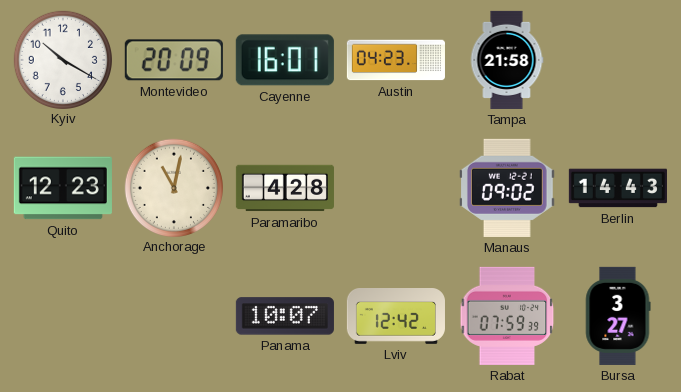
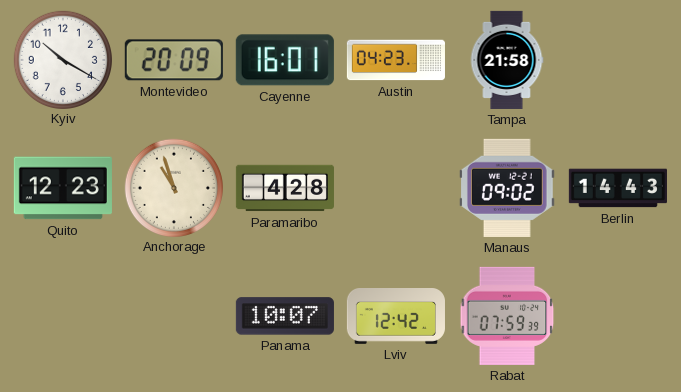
Anchorage: 11:02 -> 10:57 (173, 187)
Bursa: 3:27 -> none (618, 316)
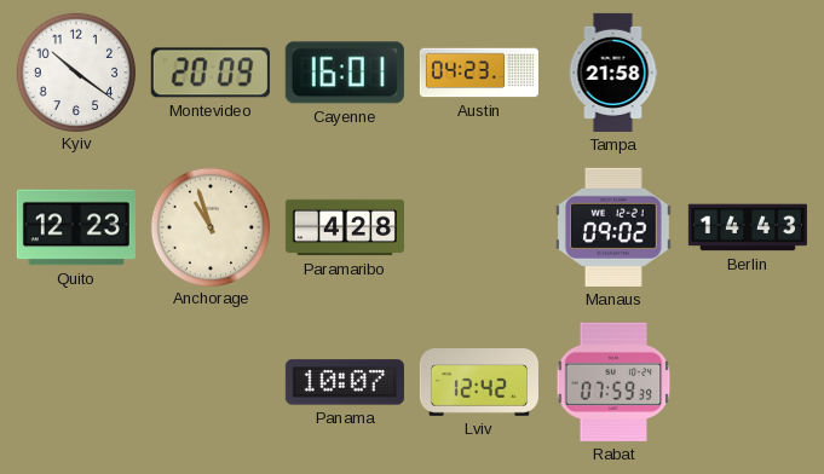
Kyiv: 10:20 -> 10:21 (75, 71)
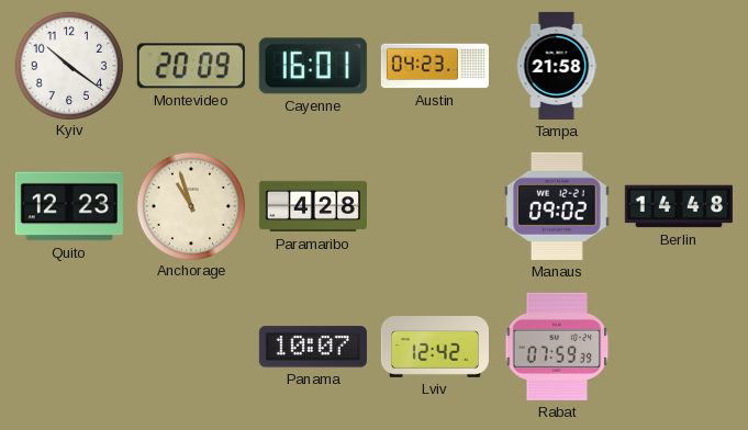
Berlin: 14:43 -> 14:48 (679, 206)
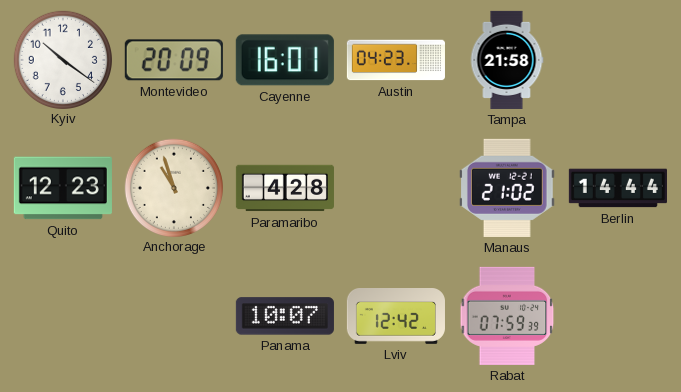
Manaus: 09:02 -> 21:02 (508, 188)
Berlin: 14:48 -> 14:44 (618, 188)
